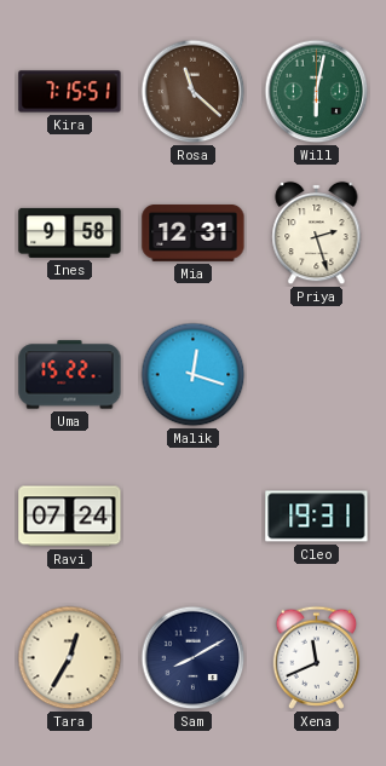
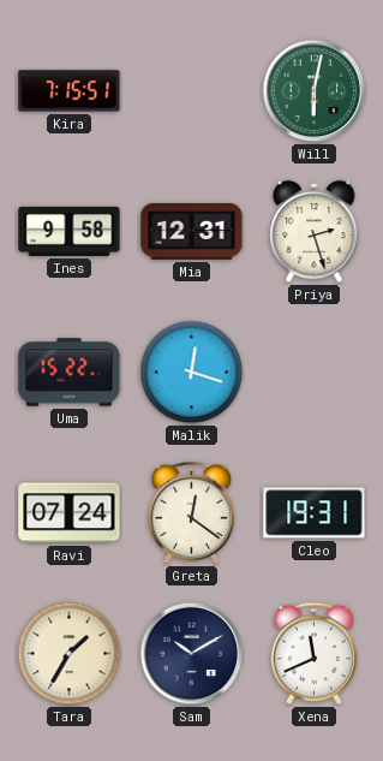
Rosa: 11:22 -> none (194, 92)
Greta: none -> 12:21 (192, 512)
Tara: 12:35 -> 1:35 (70, 654)
Sam: 8:10 -> 10:10 (192, 654)
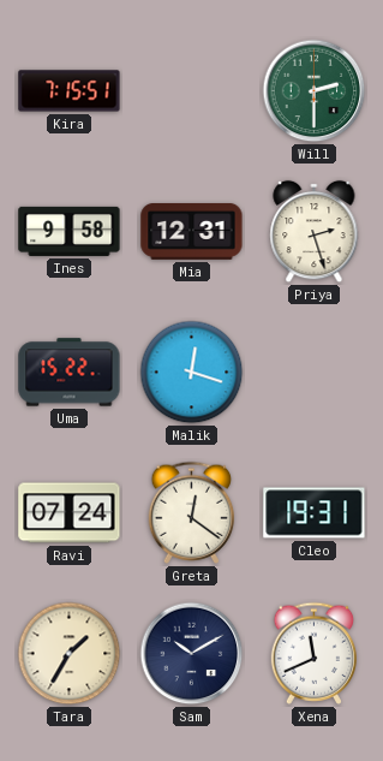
Will: 6:02 -> 2:30 (315, 91)
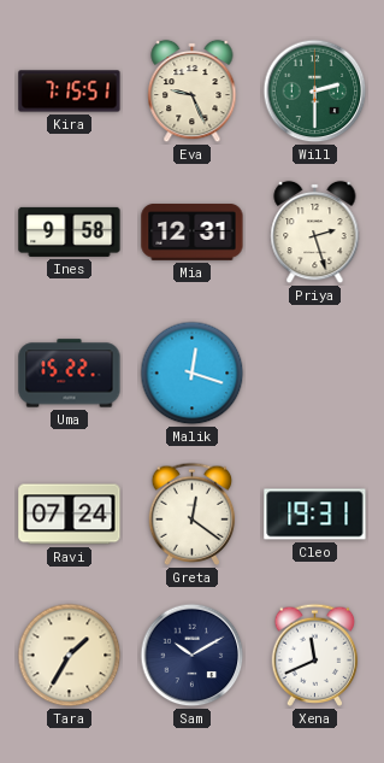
Eva: none -> 9:26 (193, 92)
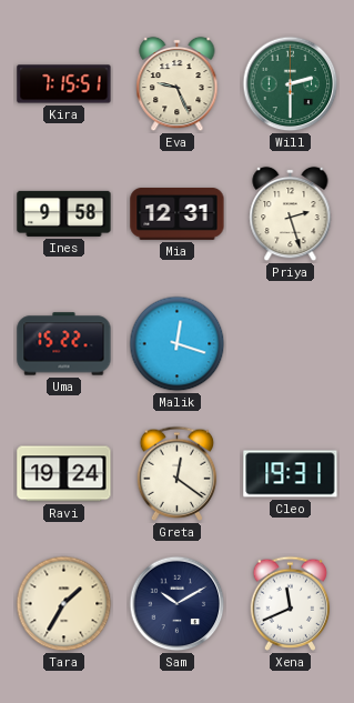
Ravi: 07:24 -> 19:24 (64, 474)
